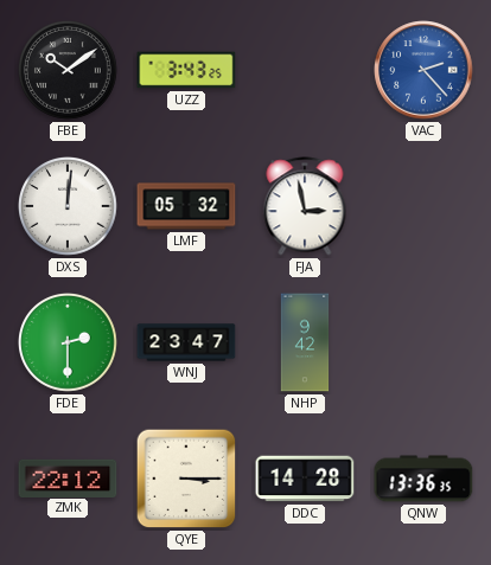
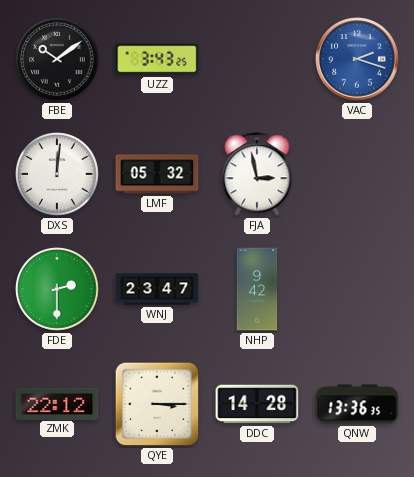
VAC: 2:23 -> 2:18 (357, 59)
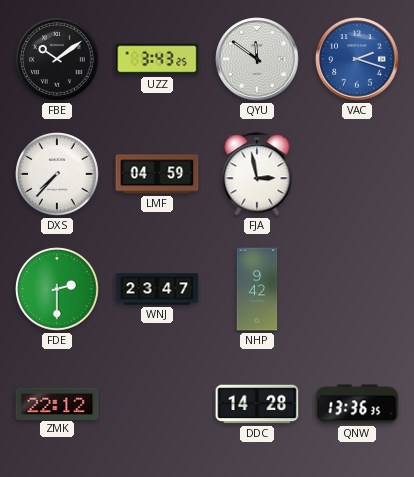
QYU: none -> 11:51 (257, 59)
DXS: 12:01 -> 7:37 (57, 174)
LMF: 05:32 -> 04:59 (157, 174)
QYE: 3:15 -> none (157, 404)
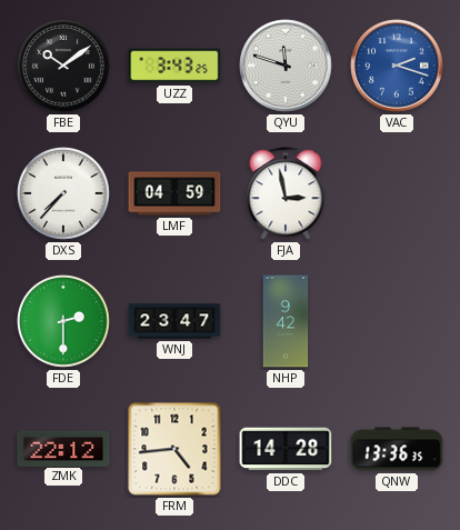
QYU: 11:51 -> 11:48 (286, 66)
FRM: none -> 4:44 (174, 449)
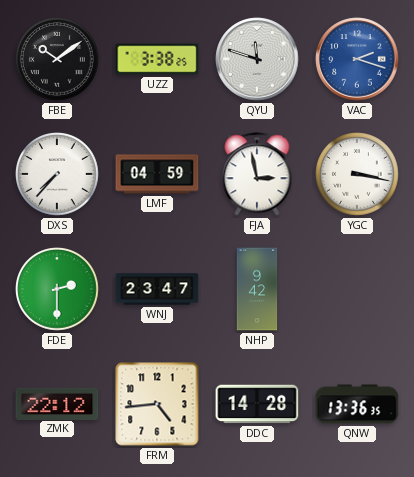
UZZ: 3:43 -> 3:38 (157, 59)
YGC: none -> 3:17 (357, 174)
